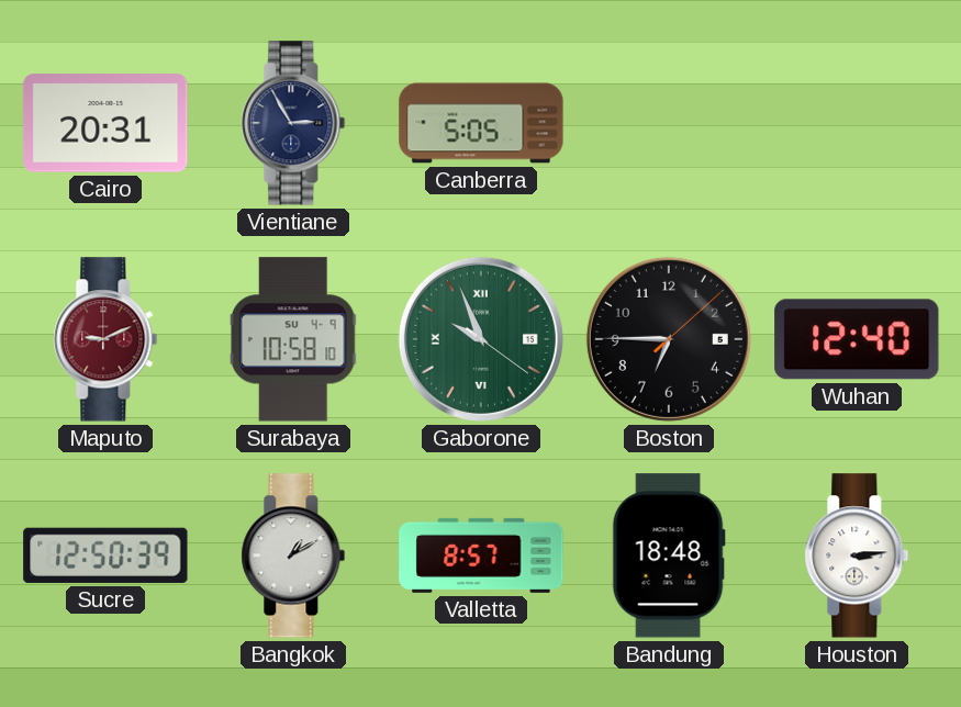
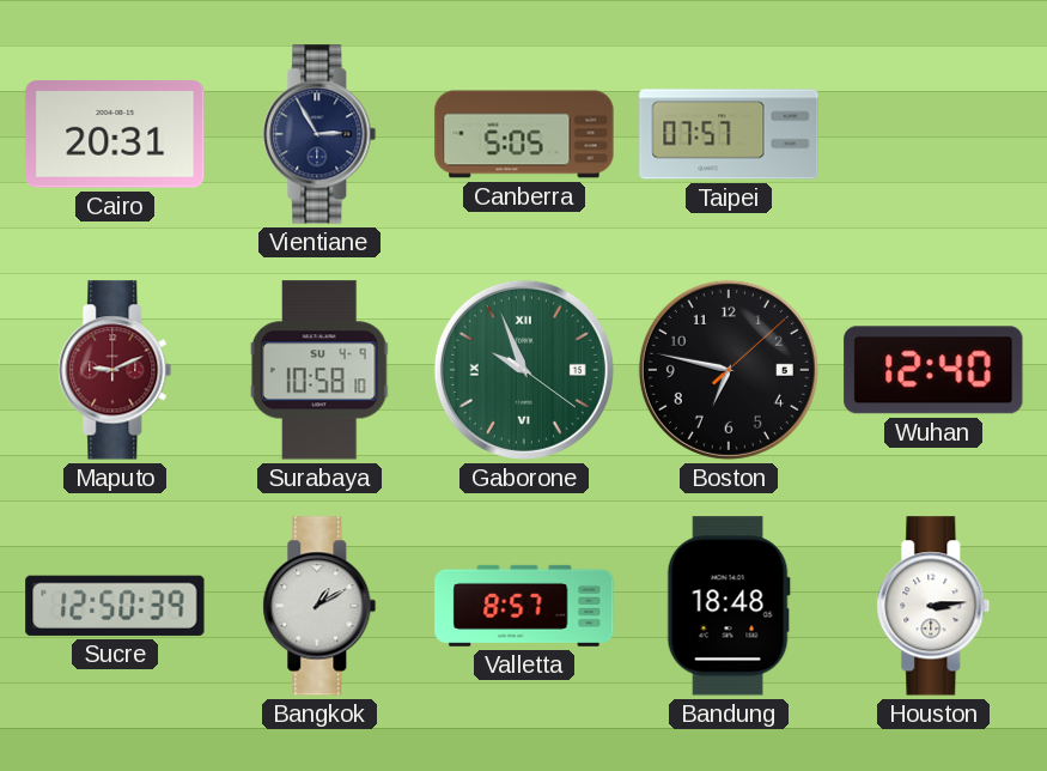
Taipei: none -> 07:57 (729, 134)
Boston: 6:45 -> 6:47 (729, 370)
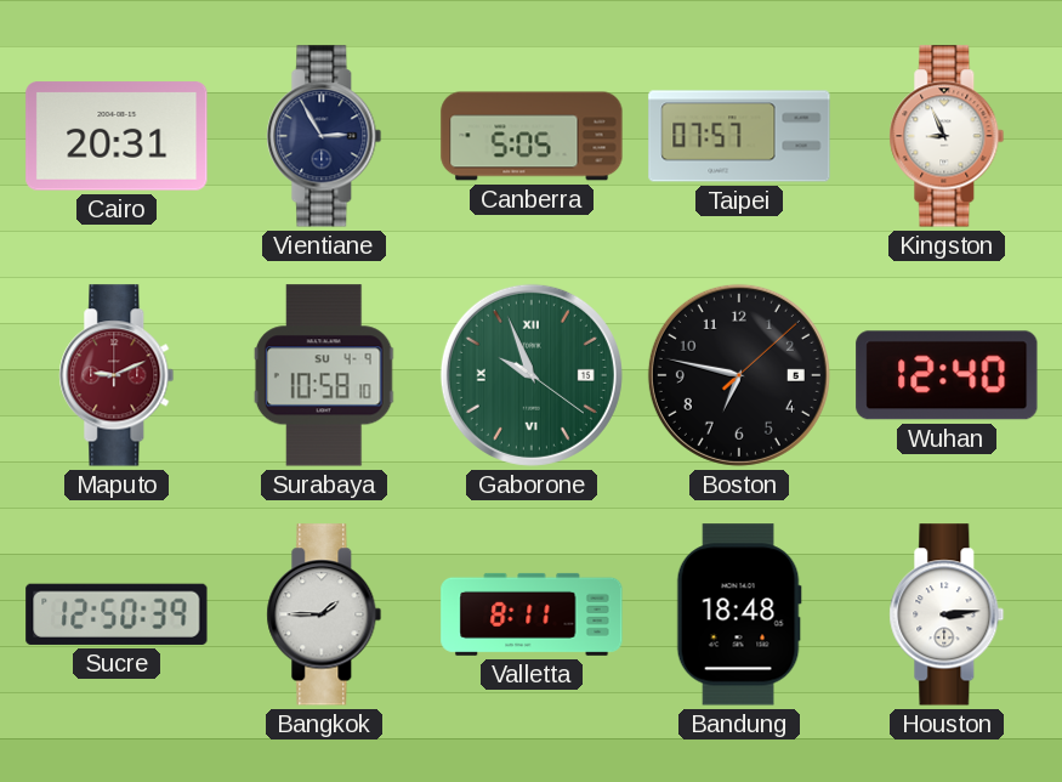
Kingston: none -> 8:56 (947, 136)
Bangkok: 1:10 -> 1:45 (324, 614)
Valletta: 8:57 -> 8:11 (532, 614)
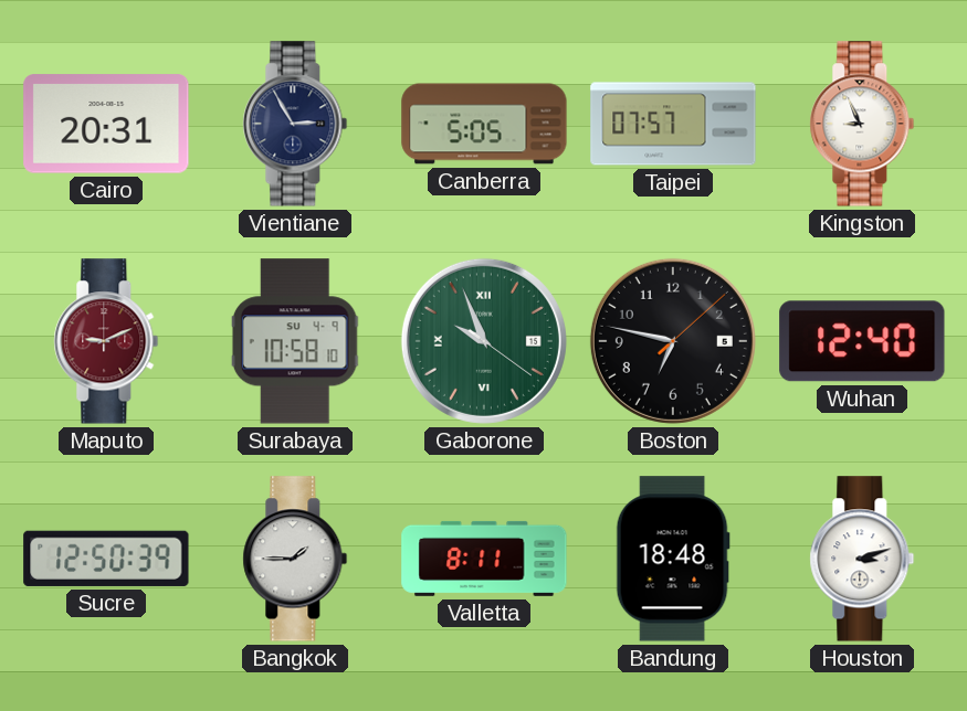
Houston: 3:14 -> 3:12 (862, 559)
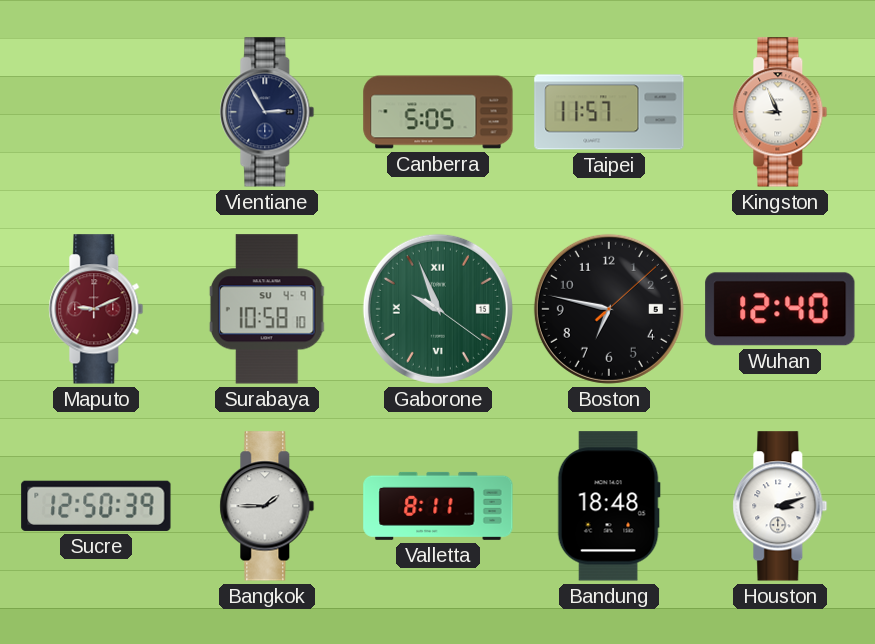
Cairo: 20:31 -> none (106, 124)
Taipei: 07:57 -> 11:57 (609, 112)
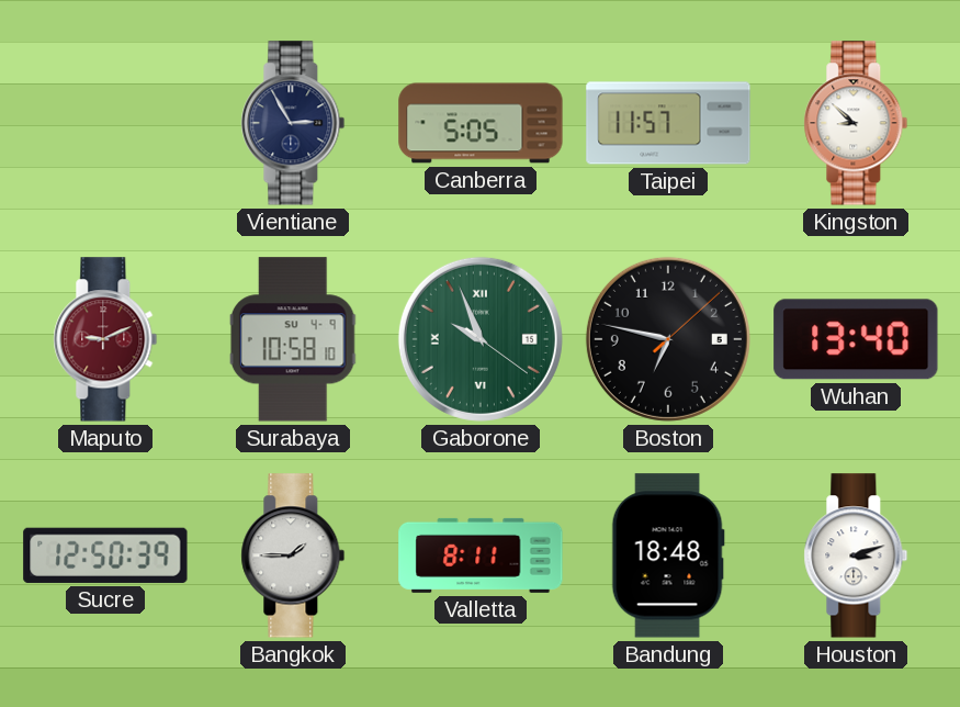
Kingston: 8:56 -> 8:52 (856, 123)
Wuhan: 12:40 -> 13:40 (856, 339)
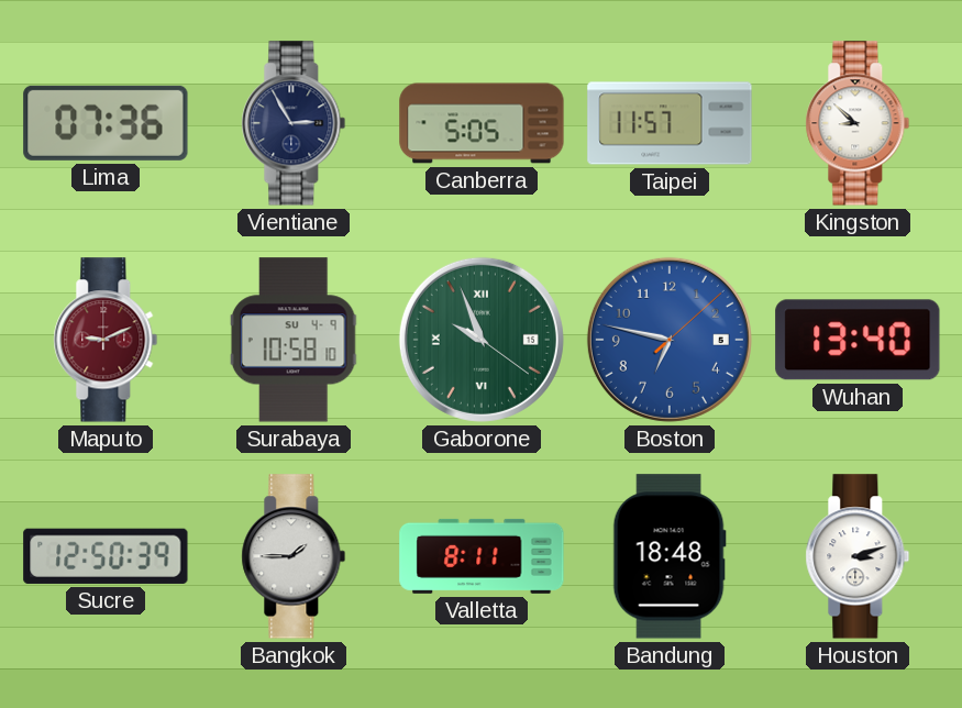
Lima: none -> 07:36 (106, 123)
Boston dial: black -> blue (670, 340)
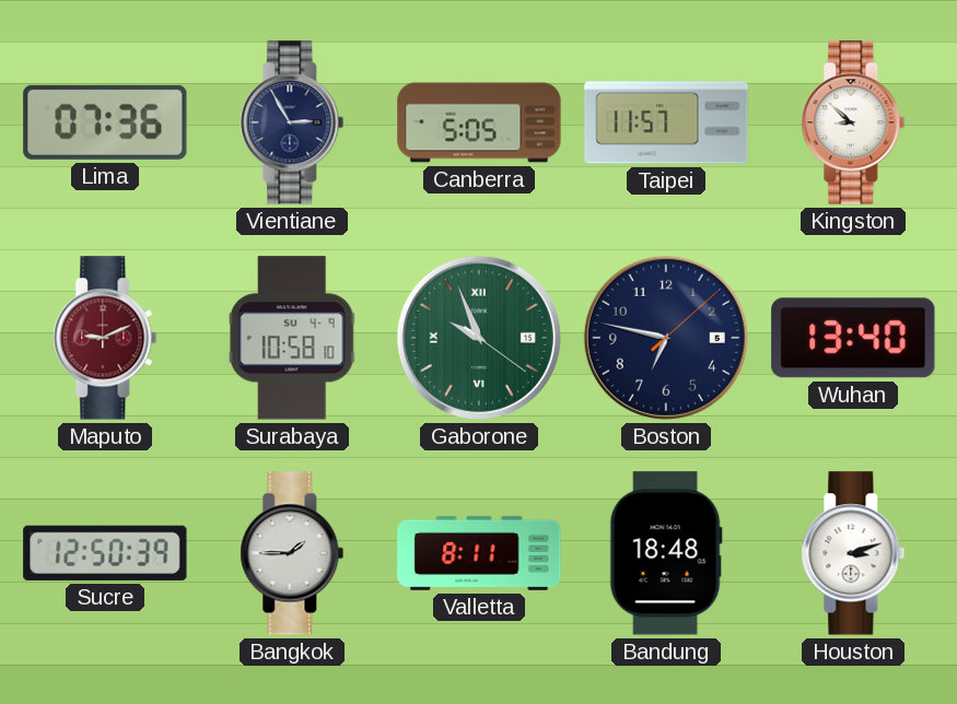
Boston dial: blue -> navy (666, 338)
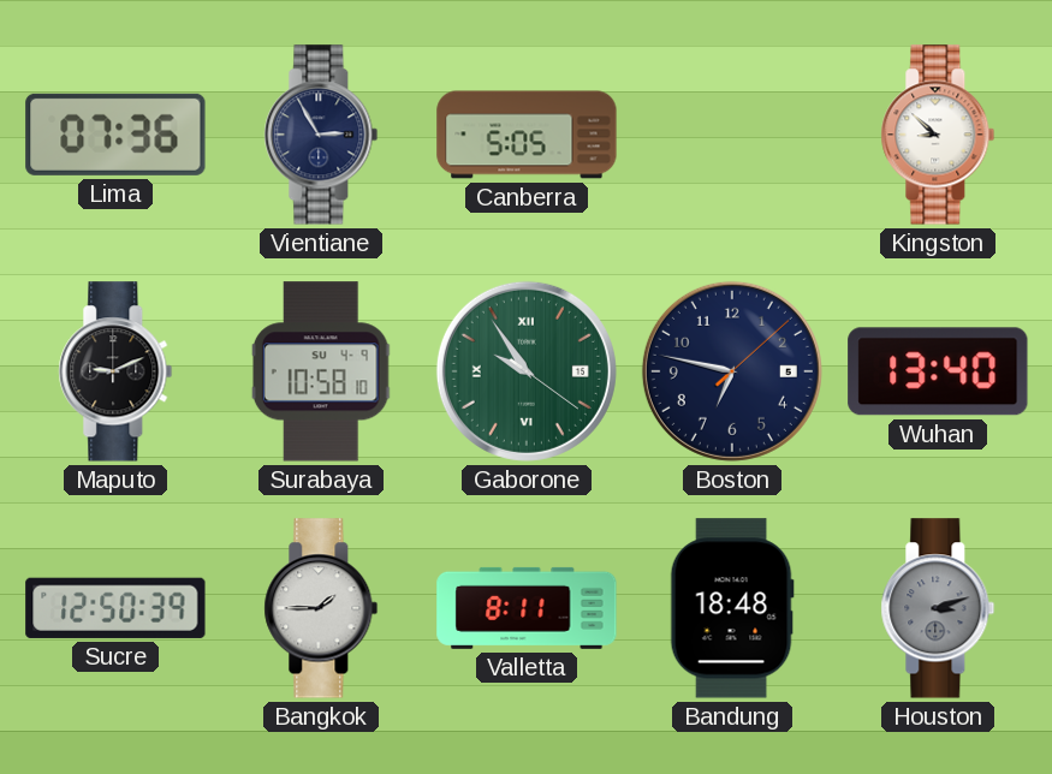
Taipei: 11:57 -> none (666, 122)
Maputo dial: burgundy -> black (115, 371)
Gaborone: 9:56 -> 9:54 (527, 371)
Houston dial: white -> grey (938, 608)
